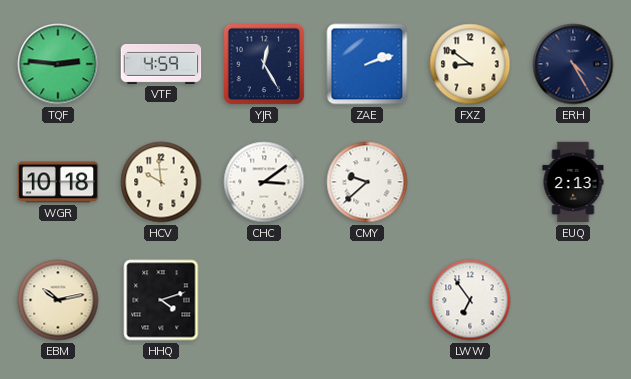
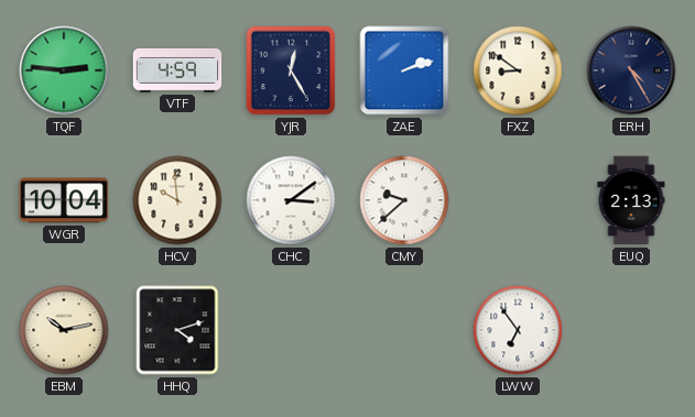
WGR: 10:18 -> 10:04 (64, 200)
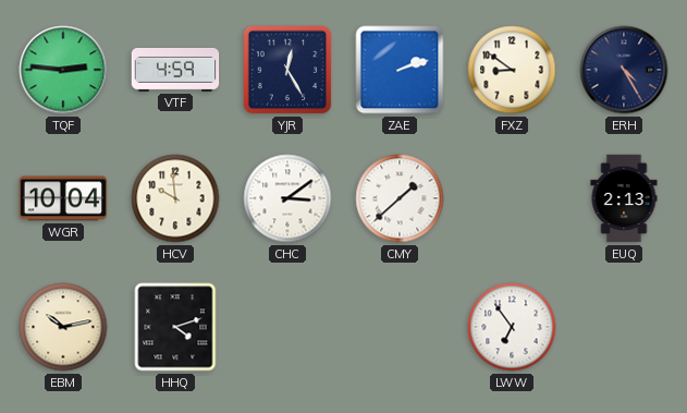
CMY: 9:38 -> 1:38 (400, 198)
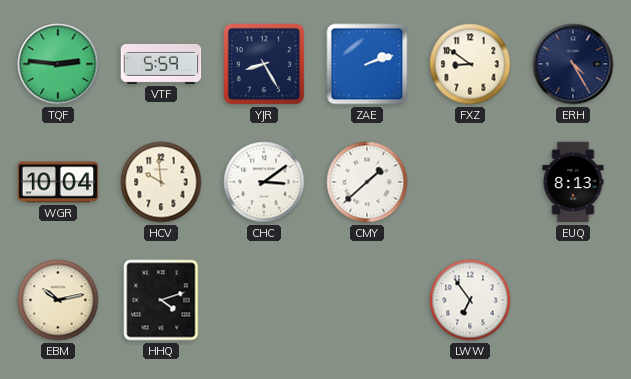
VTF: 4:59 -> 5:59 (161, 64)
YJR: 12:25 -> 8:25 (264, 64)
EUQ: 2:13 -> 8:13 (573, 182)
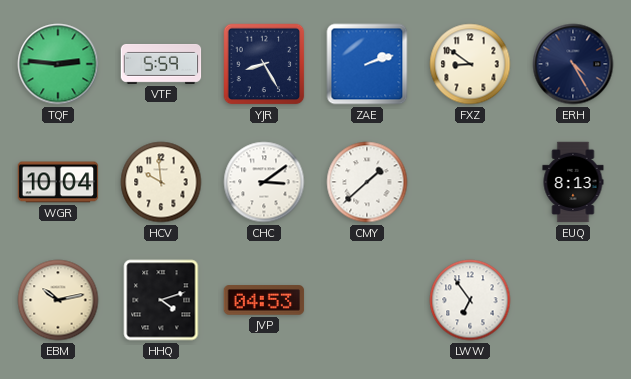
JVP: none -> 04:53 (264, 300)
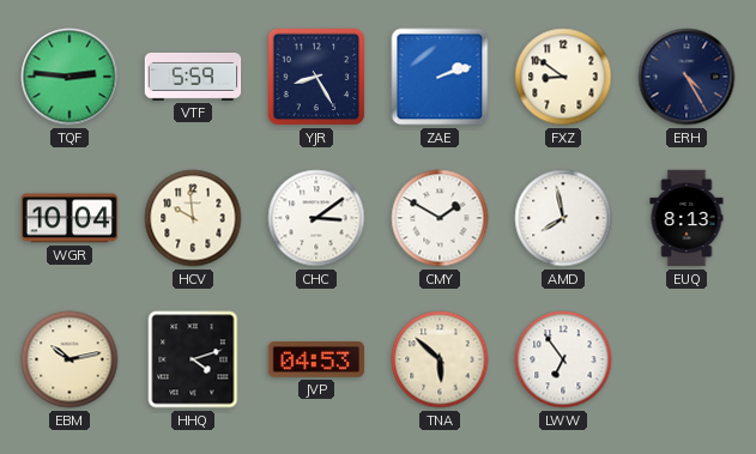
CMY: 1:38 -> 1:50 (440, 218)
AMD: none -> 7:58 (563, 218)
TNA: none -> 5:52 (440, 359)
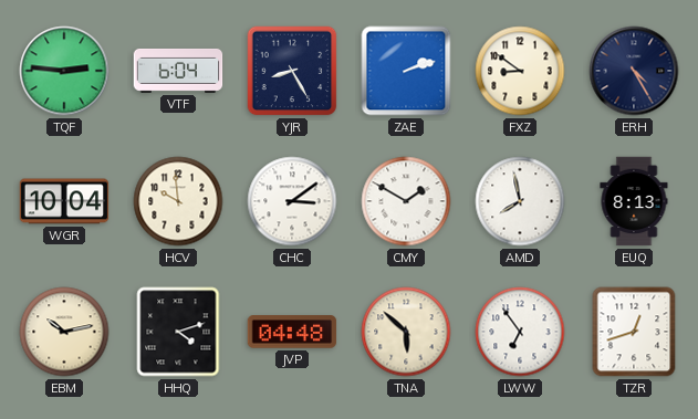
VTF: 5:59 -> 6:04 (178, 71)
JVP: 04:53 -> 04:48 (292, 332)
TZR: none -> 12:42 (634, 332)
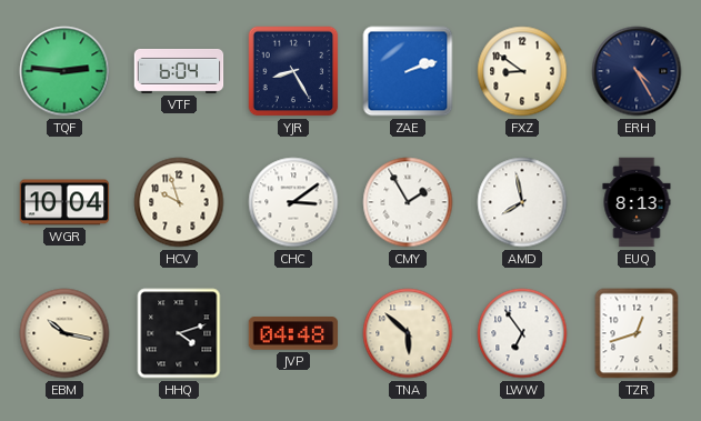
HCV: 9:59 -> 9:57 (179, 202)
CMY: 1:50 -> 1:55 (408, 202)
EBM: 10:13 -> 10:17 (64, 333)
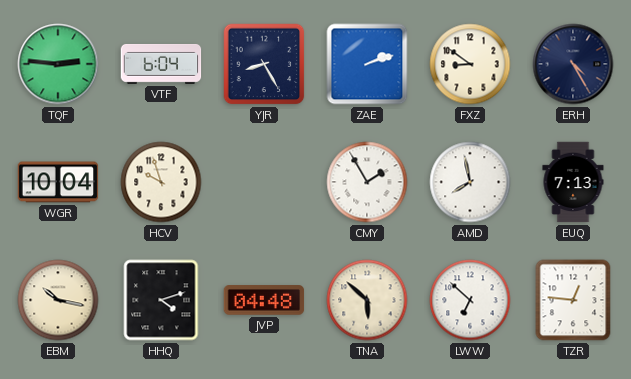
CHC: 3:09 -> none (293, 202)
EUQ: 8:13 -> 7:13 (573, 182)
LWW: 6:54 -> 6:52 (470, 300)
TZR: 12:42 -> 12:46 (573, 300)
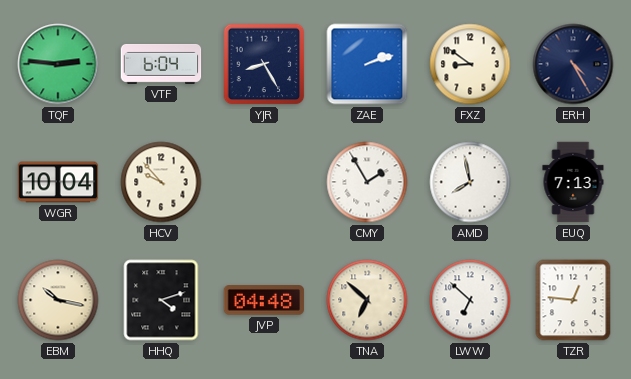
HCV: 9:57 -> 9:53 (161, 182)
TNA: 5:52 -> 6:52 (367, 300)
